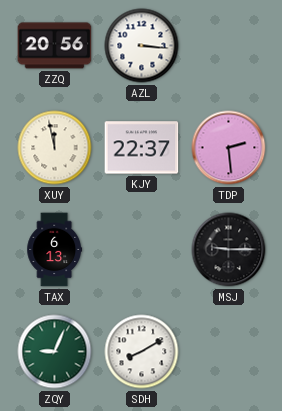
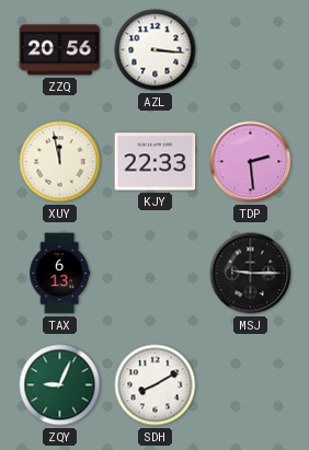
KJY: 22:37 -> 22:33 (156, 162)
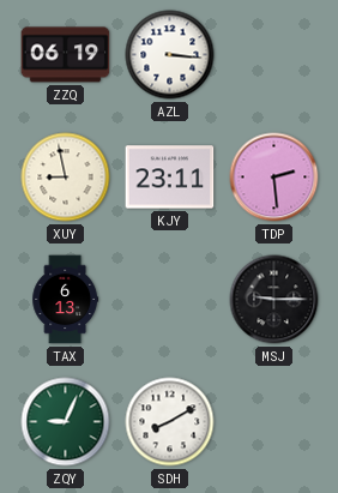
ZZQ: 20:56 -> 06:19 (66, 55)
XUY: 11:58 -> 8:58 (66, 178)
KJY: 22:33 -> 23:11 (170, 178)
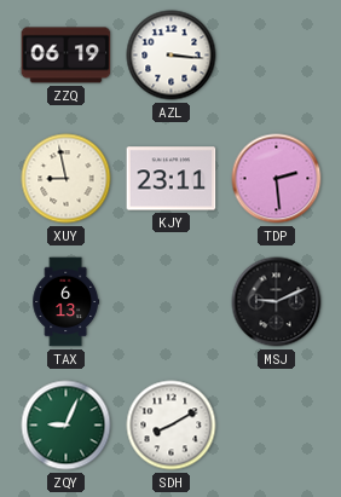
MSJ: 9:15 -> 9:11 (277, 302)
